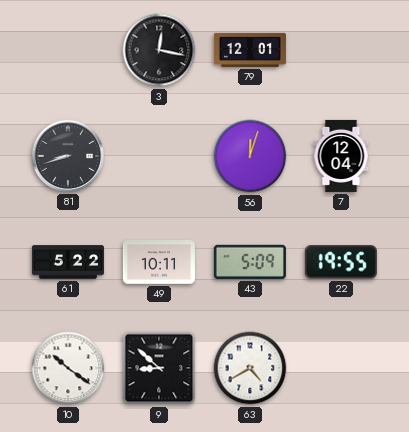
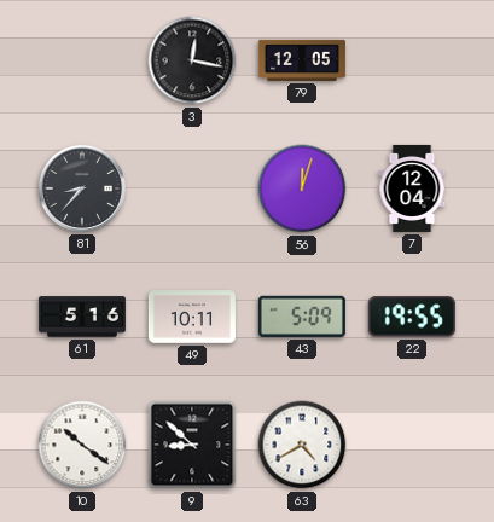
79: 12:01 -> 12:05 (302, 60)
81: 8:42 -> 8:37 (82, 188)
61: 5:22 -> 5:16 (82, 317)
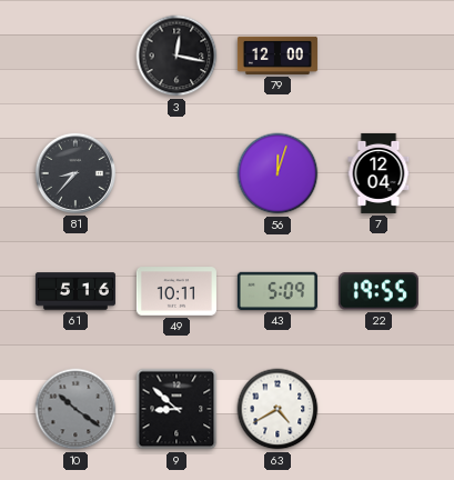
79: 12:05 -> 12:00 (278, 56)
10 dial: white -> grey (75, 409)
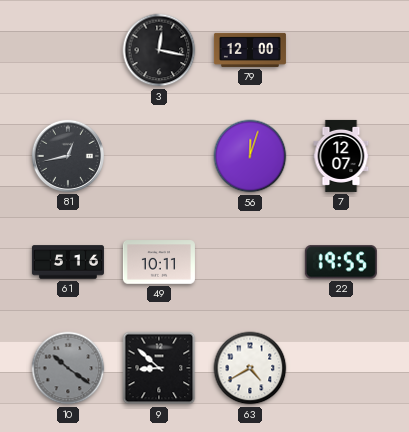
81: 8:37 -> 12:43 (68, 156)
7: 12:04 -> 12:07 (341, 156)
43: 5:09 -> none (278, 291)
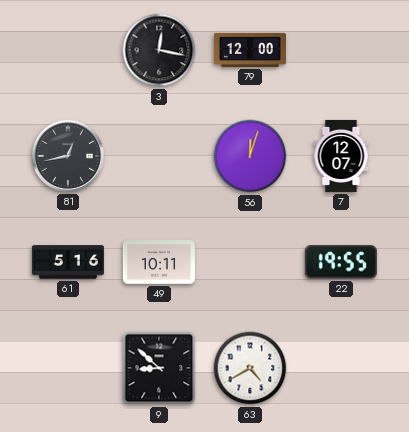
10: 10:21 -> none (68, 368)
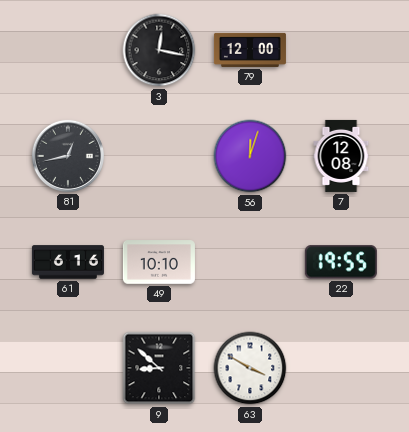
7: 12:07 -> 12:08 (341, 156)
61: 5:16 -> 6:16 (68, 262)
49: 10:11 -> 10:10 (159, 262)
63: 4:40 -> 3:50 (250, 368)
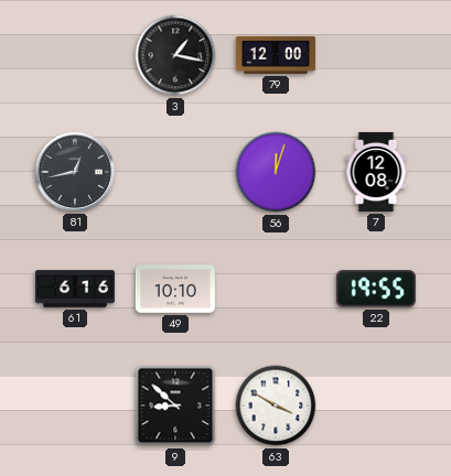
3: 12:17 -> 1:17 (175, 55)
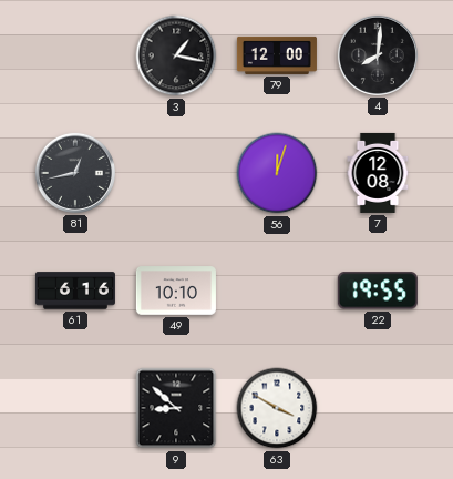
4: none -> 8:01 (378, 55)
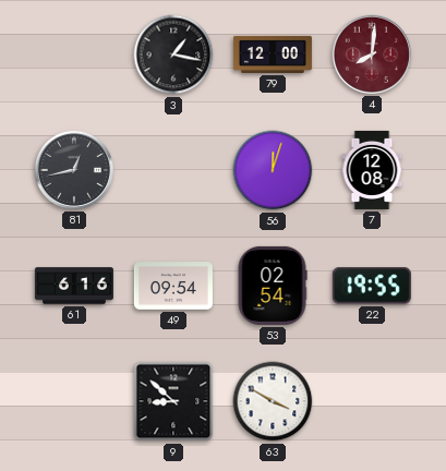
4 dial: black -> burgundy (372, 55)
49: 10:10 -> 09:54 (173, 286)
53: none -> 02:54 (273, 286)
